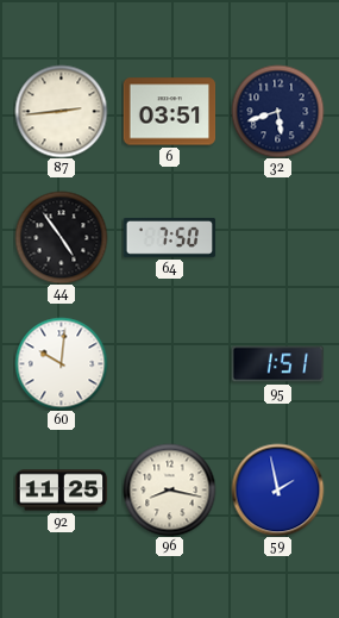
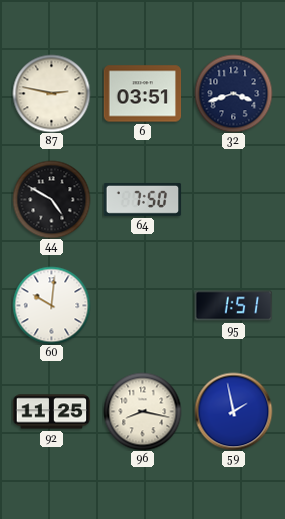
87: 2:44 -> 2:47 (51, 93)
32: 5:42 -> 3:42 (233, 93)
44: 4:54 -> 4:50 (51, 199)
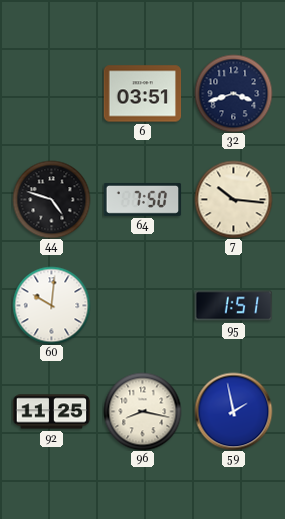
87: 2:47 -> none (51, 93)
44: 4:50 -> 4:48 (51, 199)
7: none -> 10:16 (233, 199)
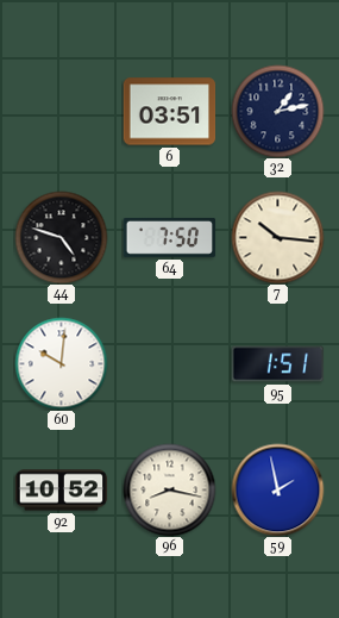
32: 3:42 -> 1:13 (277, 111)
92: 11:25 -> 10:52 (61, 491)
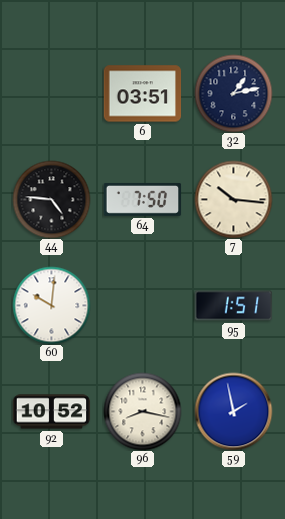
44: 4:48 -> 4:46 (51, 199)
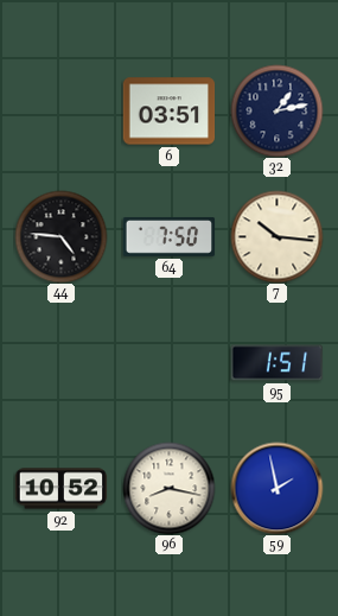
60: 10:01 -> none (51, 305)
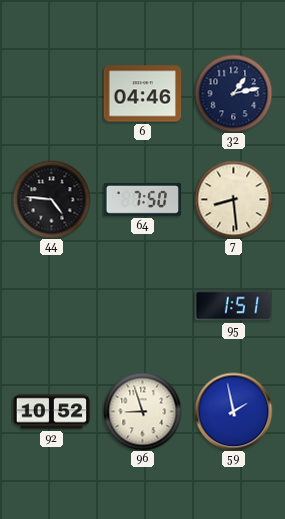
6: 03:51 -> 04:46 (142, 94)
7: 10:16 -> 8:29 (233, 199)
96: 8:17 -> 8:57 (142, 411)
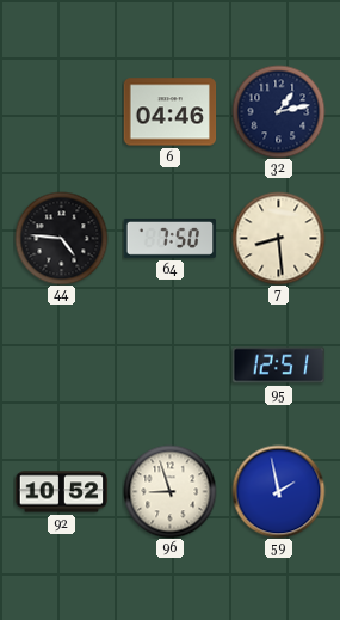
95: 1:51 -> 12:51 (278, 366)
